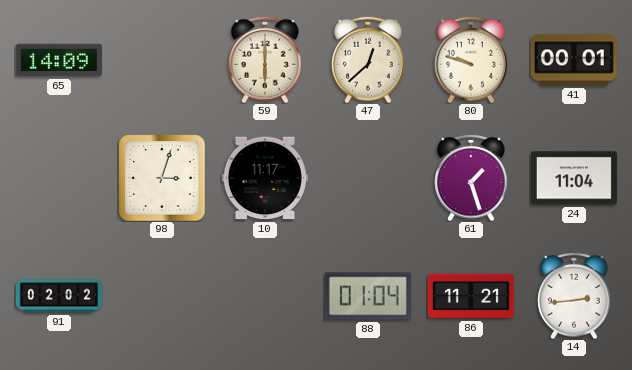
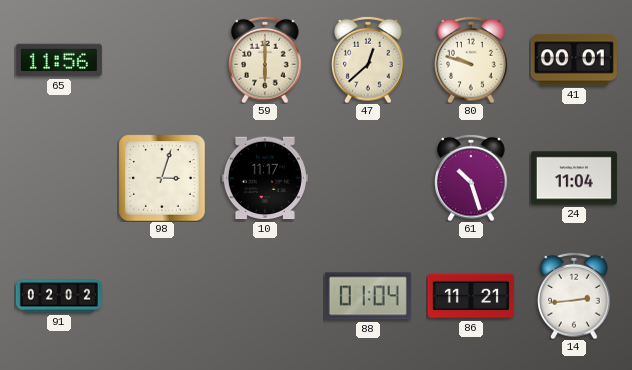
65: 14:09 -> 11:56 (59, 60)
61: 1:27 -> 10:27 (471, 178)
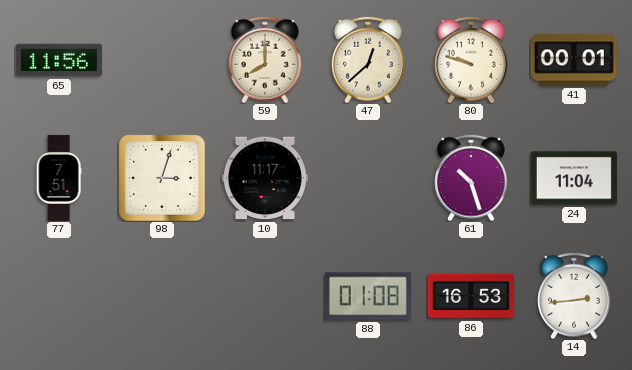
59: 6:00 -> 8:00 (265, 60)
77: none -> 7:51 (59, 178)
91: 02:02 -> none (59, 296)
88: 01:04 -> 01:08 (368, 296)
86: 11:21 -> 16:53 (471, 296)
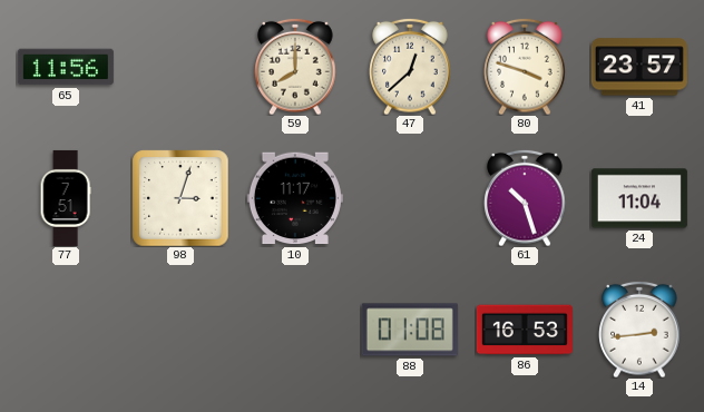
80: 9:48 -> 3:48 (525, 67)
41: 00:01 -> 23:57 (639, 67)
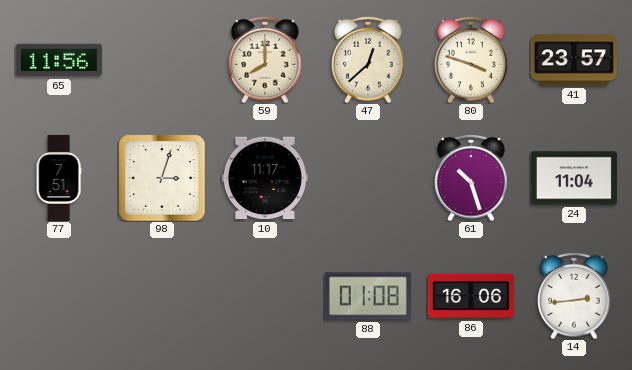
86: 16:53 -> 16:06 (471, 296)
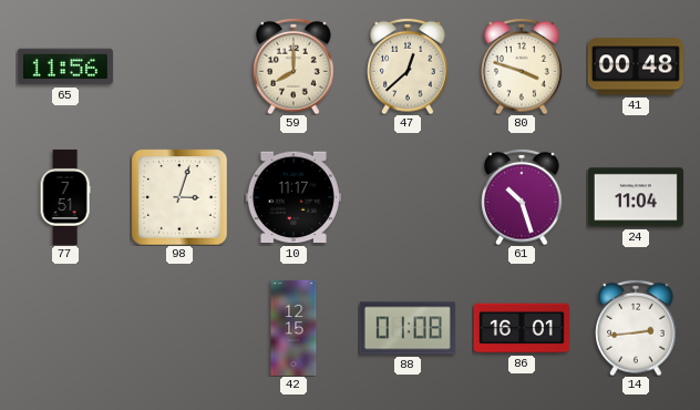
41: 23:57 -> 00:48 (636, 66)
42: none -> 12:15 (294, 328)
86: 16:06 -> 16:01 (522, 328)
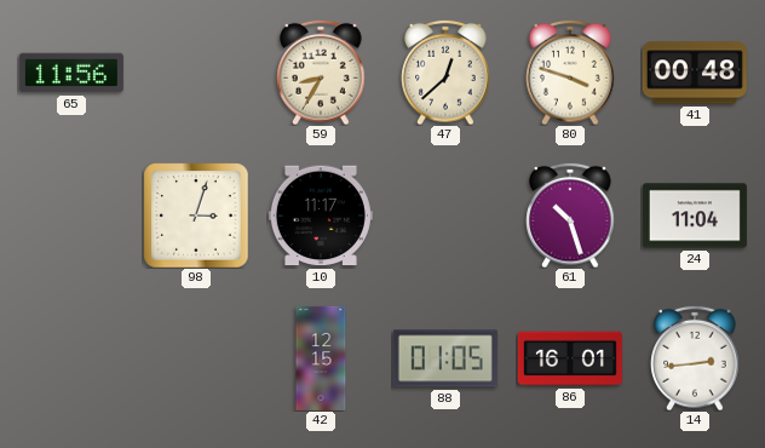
59: 8:00 -> 8:35 (321, 73)
77: 7:51 -> none (65, 197)
88: 01:08 -> 01:05 (445, 358)
